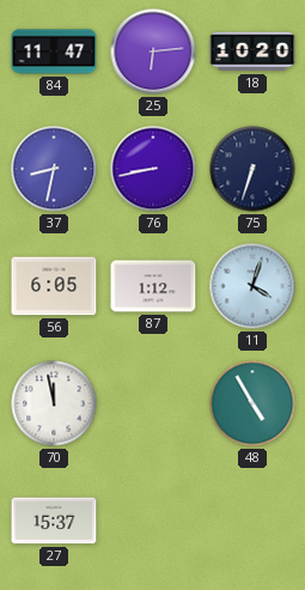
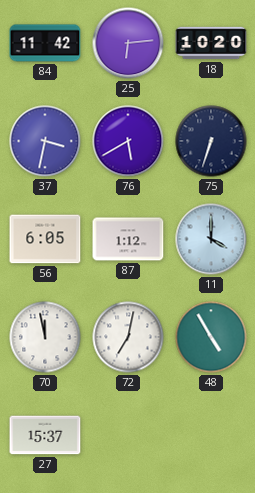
84: 11:47 -> 11:42 (45, 43)
37: 8:32 -> 3:32 (45, 141)
76: 8:43 -> 5:40 (128, 141)
11: 4:03 -> 4:00 (211, 239)
72: none -> 7:02 (128, 337)
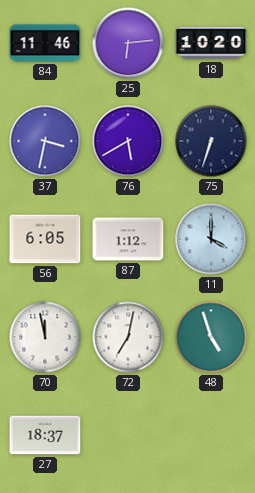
84: 11:42 -> 11:46 (45, 43)
48: 4:55 -> 4:57 (211, 337)
27: 15:37 -> 18:37 (45, 435)
